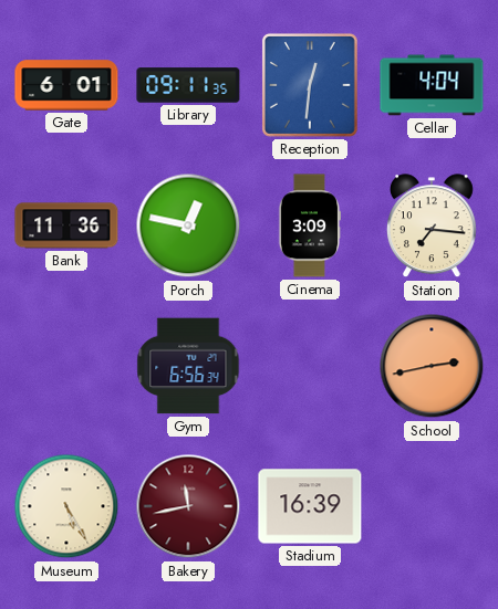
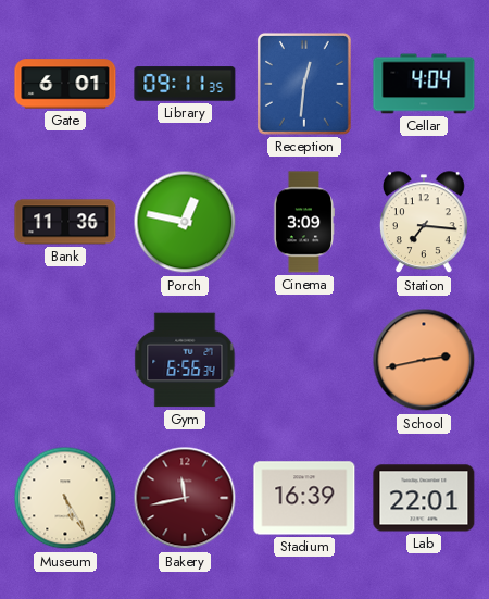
Lab: none -> 22:01 (424, 498)
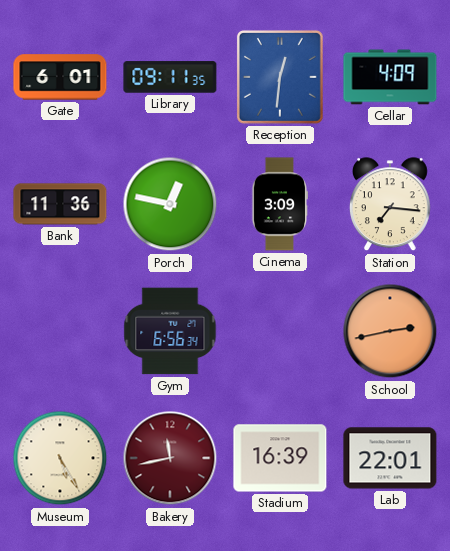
Cellar: 4:04 -> 4:09 (390, 77)
